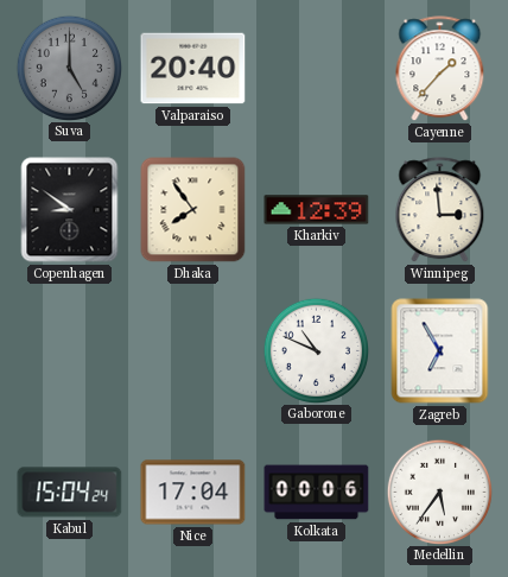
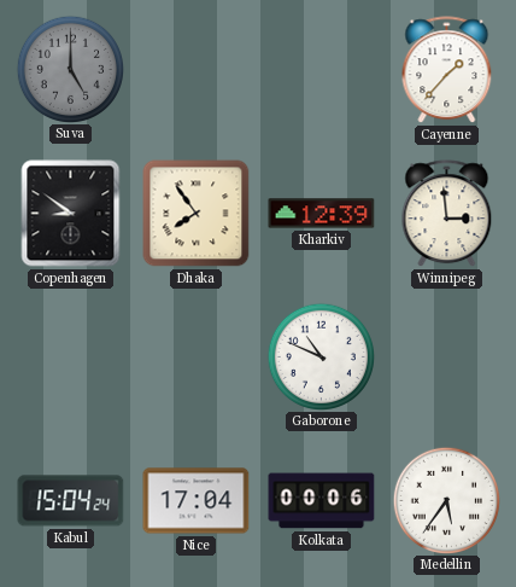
Valparaiso: 20:40 -> none (193, 69)
Zagreb: 6:55 -> none (440, 351)
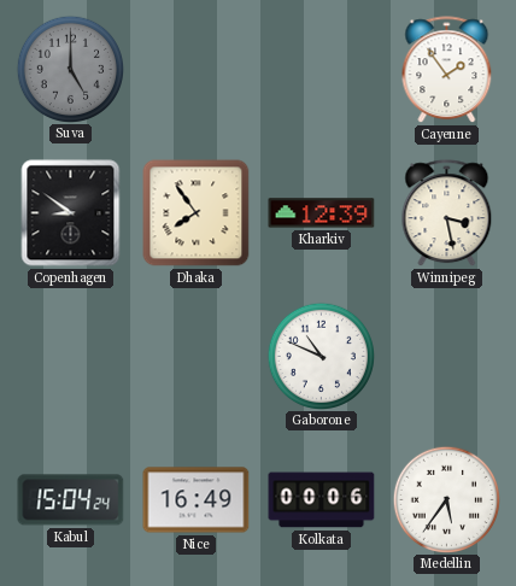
Cayenne: 1:37 -> 1:54 (447, 70)
Winnipeg: 2:59 -> 3:28 (447, 213)
Nice: 17:04 -> 16:49 (197, 500)
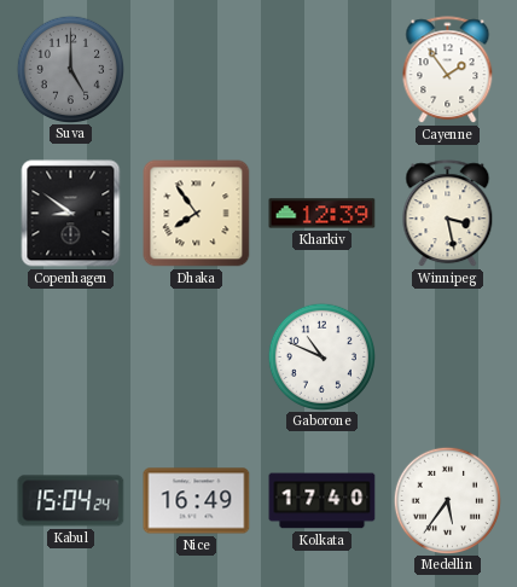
Kolkata: 00:06 -> 17:40 (323, 501)
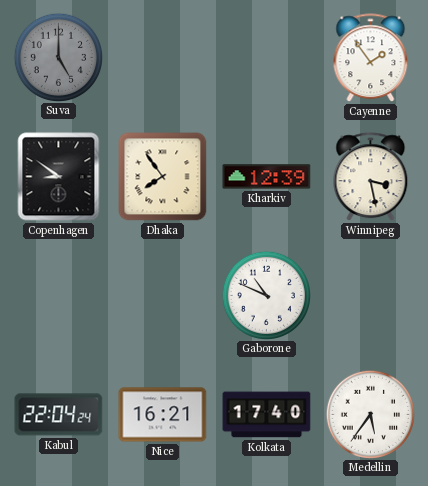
Kabul: 15:04 -> 22:04 (59, 415)
Nice: 16:49 -> 16:21 (163, 415)
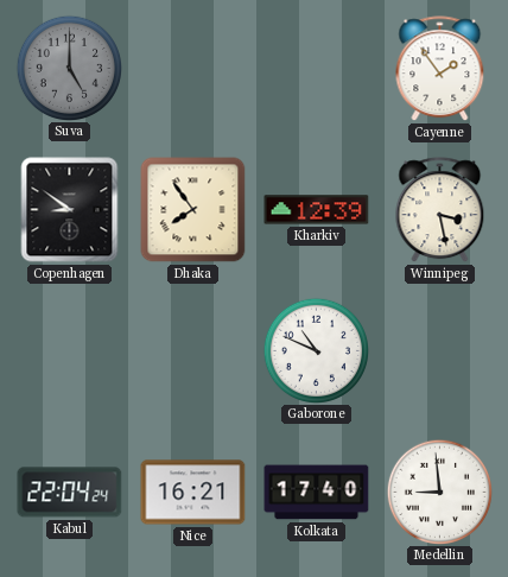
Medellin: 5:36 -> 8:59 (439, 492)
